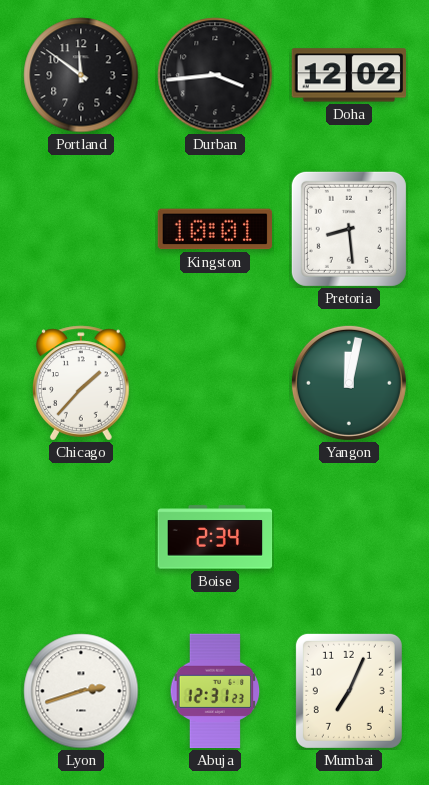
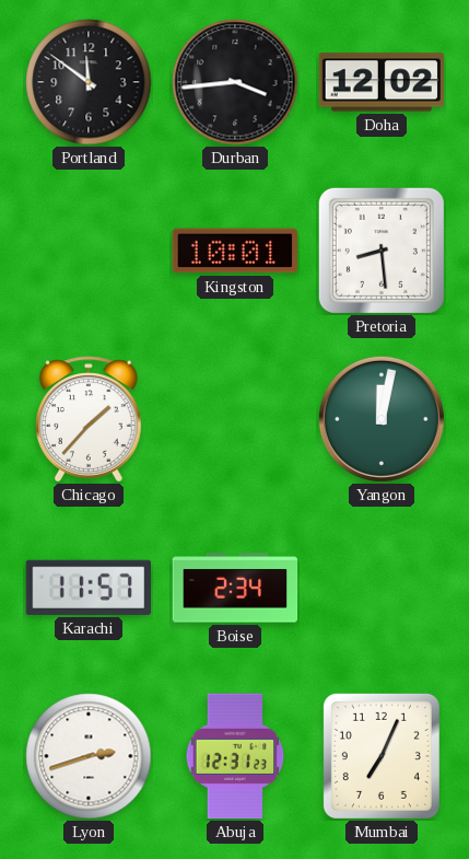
Karachi: none -> 11:57 (87, 588)
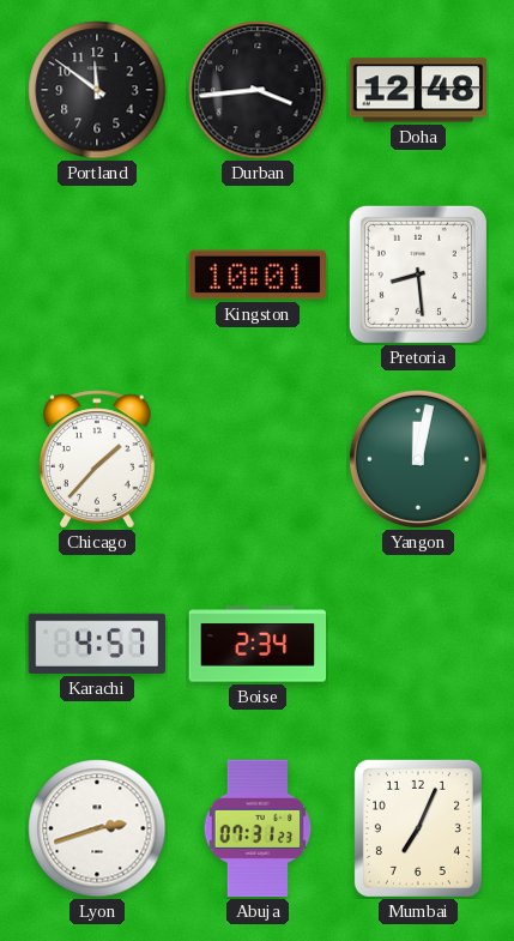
Doha: 12:02 -> 12:48 (417, 90)
Karachi: 11:57 -> 4:57 (96, 644)
Abuja: 12:31 -> 07:31 (258, 828)
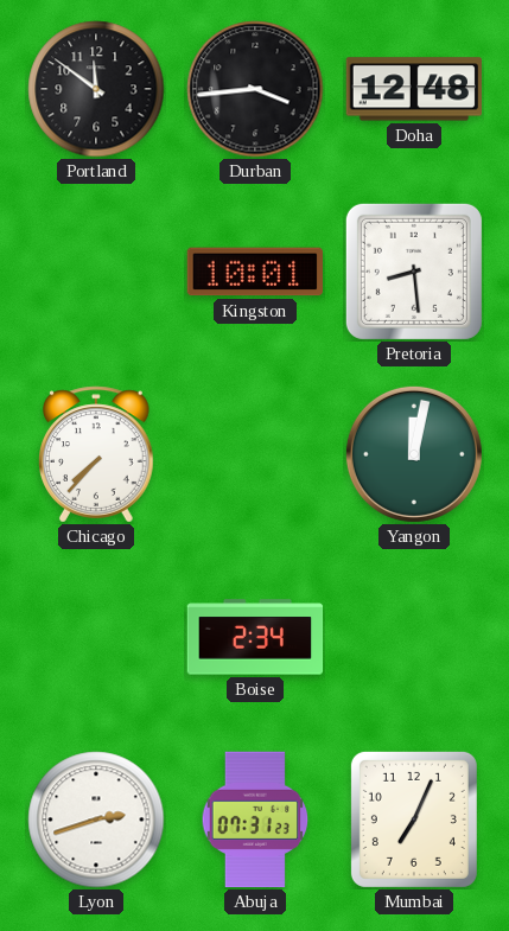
Chicago: 1:37 -> 7:37 (97, 454)
Karachi: 4:57 -> none (96, 644)
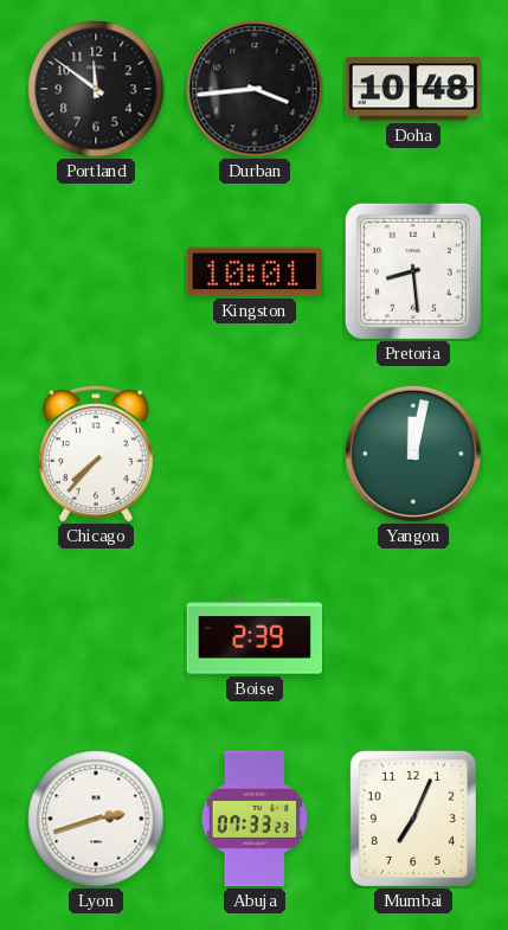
Doha: 12:48 -> 10:48 (412, 89)
Boise: 2:34 -> 2:39 (255, 636)
Abuja: 07:31 -> 07:33 (255, 819)
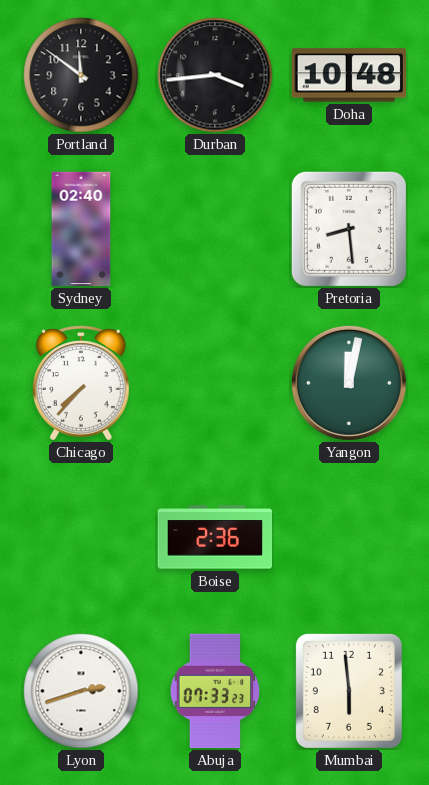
Sydney: none -> 02:40 (81, 229)
Kingston: 10:01 -> none (255, 271)
Boise: 2:39 -> 2:36 (215, 537)
Mumbai: 7:04 -> 5:59 (349, 691)
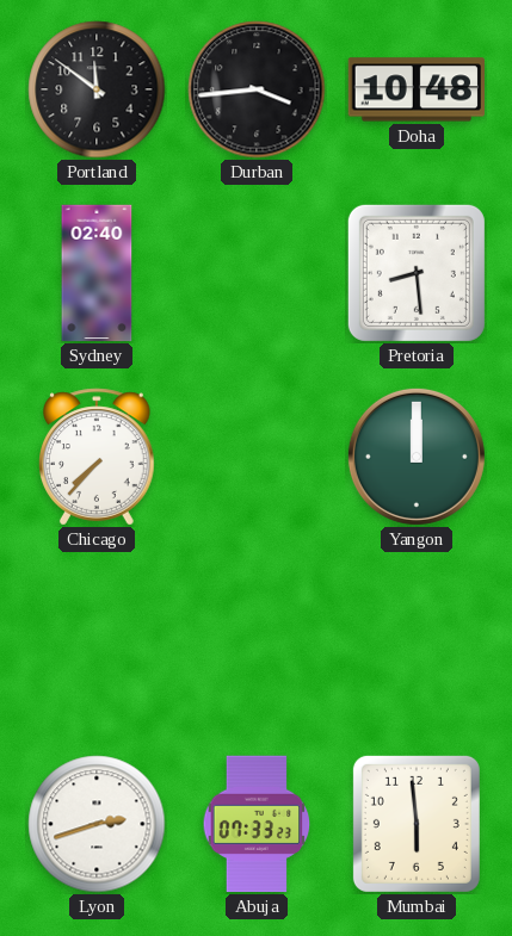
Yangon: 12:02 -> 12:00 (417, 457)
Boise: 2:36 -> none (215, 537)
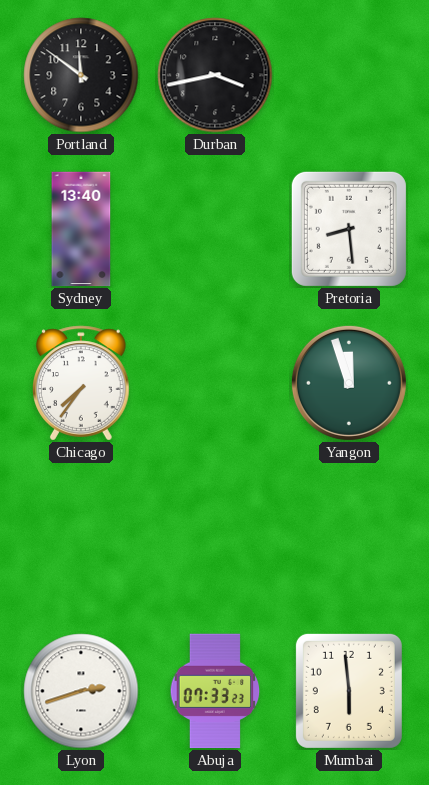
Durban: 3:44 -> 3:43 (215, 75)
Doha: 10:48 -> none (415, 89)
Sydney: 02:40 -> 13:40 (81, 229)
Chicago: 7:37 -> 7:36 (82, 383)
Yangon: 12:00 -> 11:57 (349, 383)
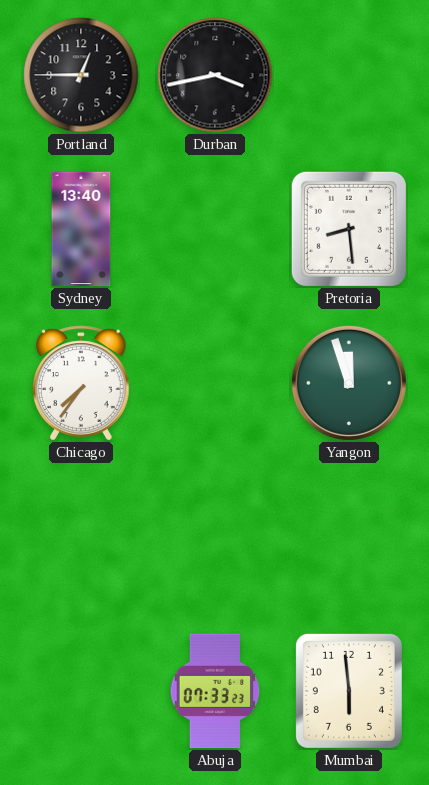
Portland: 11:51 -> 12:45 (81, 75)
Lyon: 2:42 -> none (81, 691)
